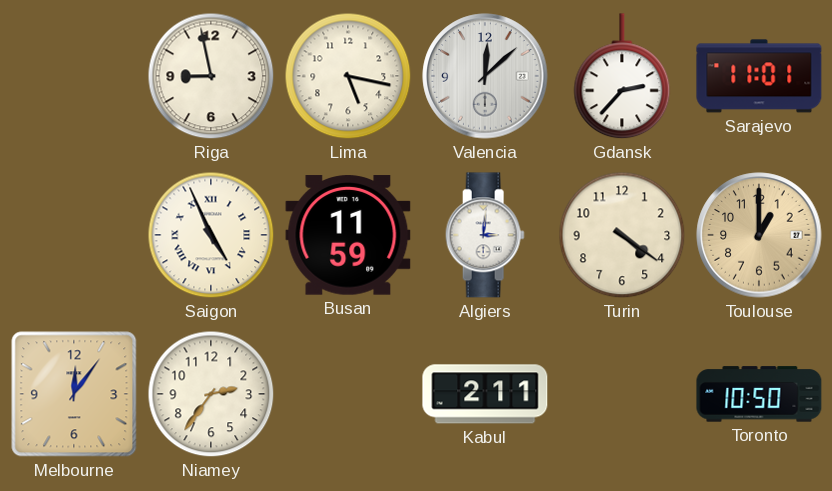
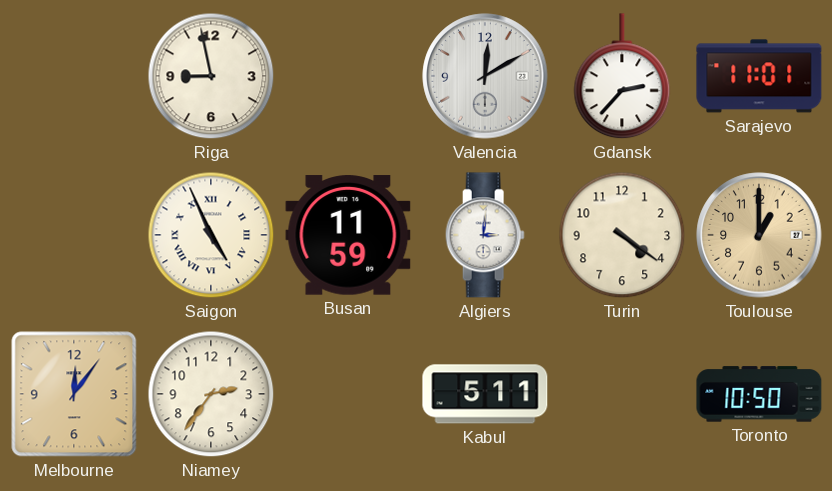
Lima: 5:17 -> none (348, 76)
Valencia: 12:08 -> 12:10 (485, 76)
Kabul: 2:11 -> 5:11 (485, 394)
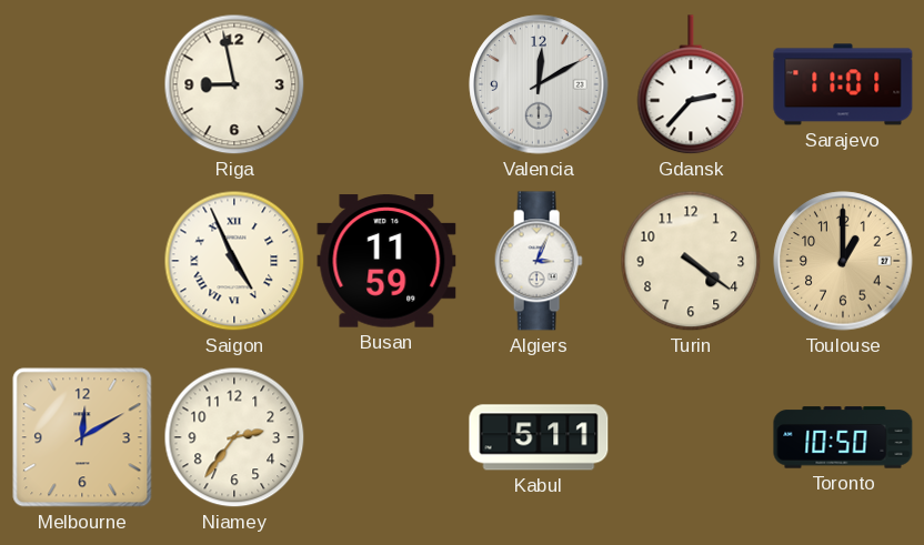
Algiers: 3:01 -> 3:04 (539, 261)
Melbourne: 12:06 -> 12:10 (82, 437)
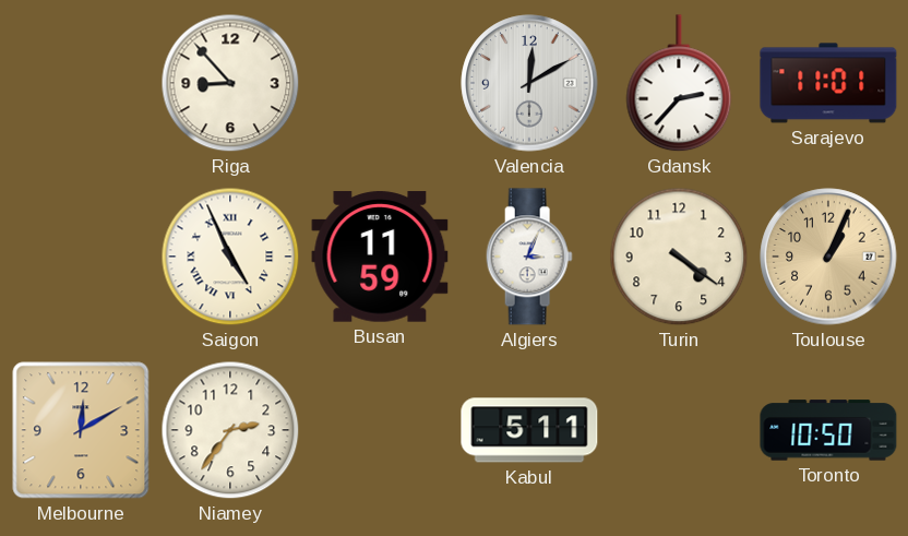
Riga: 8:58 -> 8:53 (230, 83)
Toulouse: 1:00 -> 1:04 (828, 257)
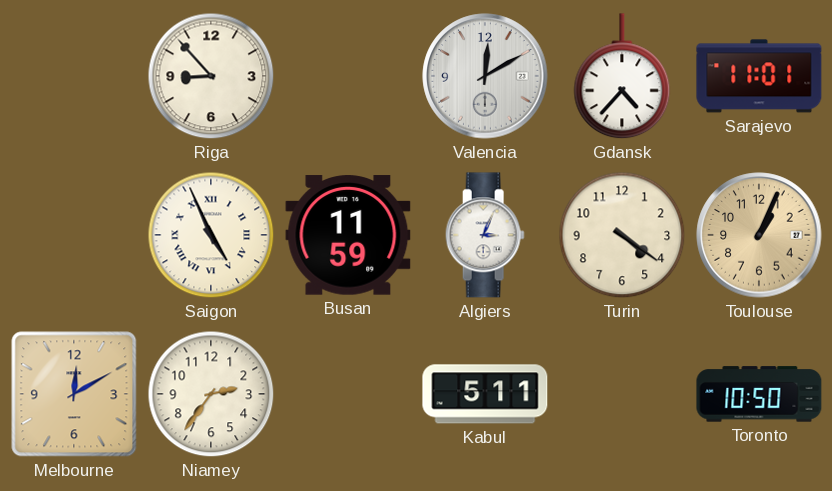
Gdansk: 2:37 -> 4:37 (622, 77)
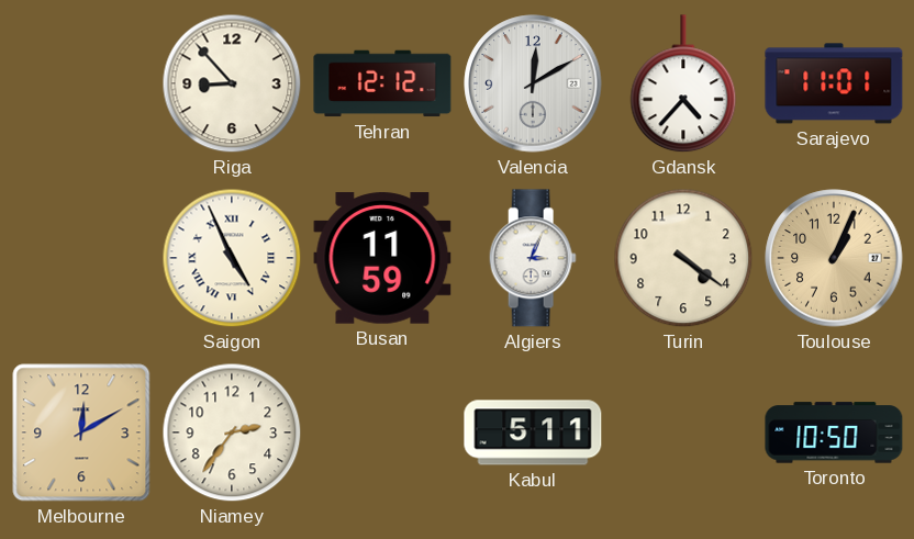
Tehran: none -> 12:12 (382, 83)
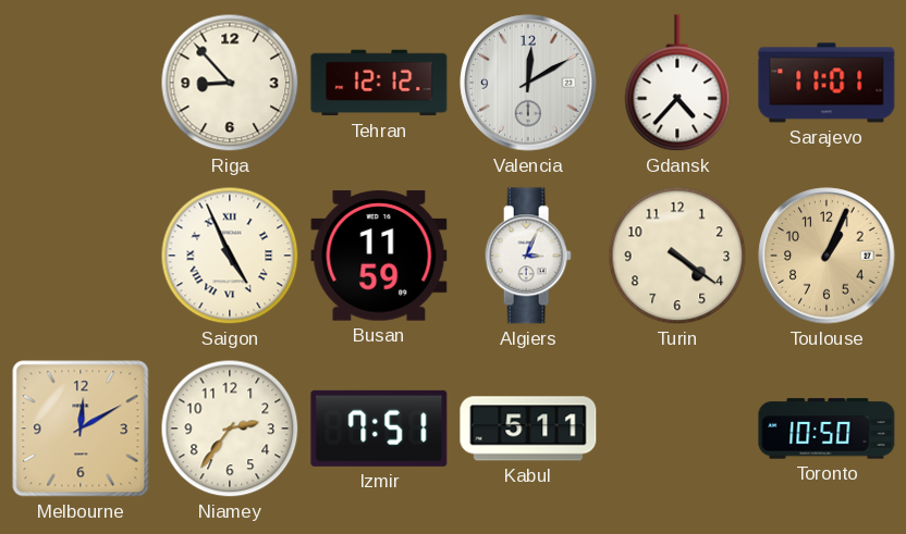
Izmir: none -> 7:51 (379, 429)
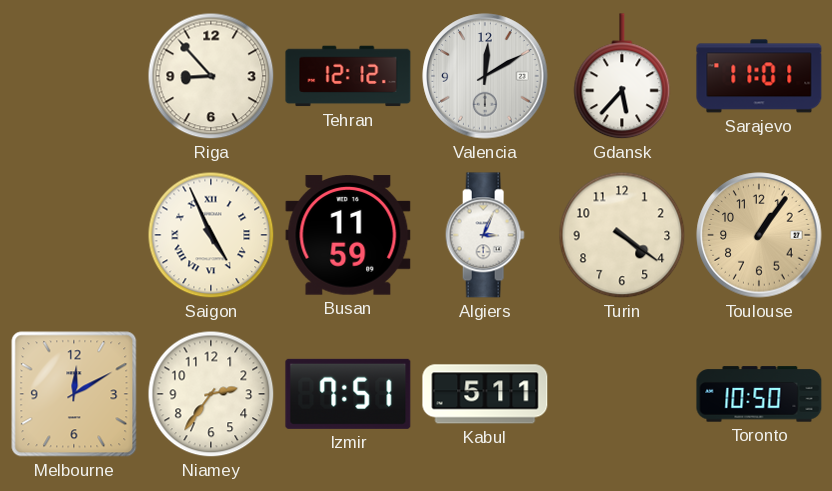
Gdansk: 4:37 -> 5:37 (622, 77)
Toulouse: 1:04 -> 1:06 (759, 235)
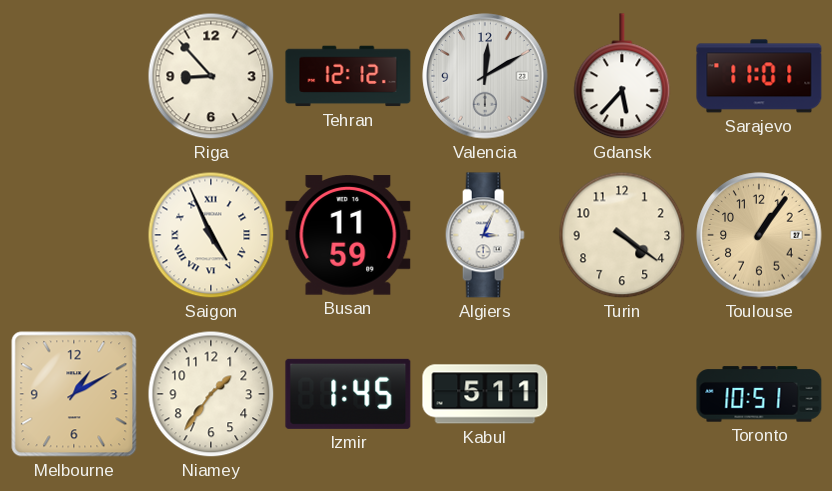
Melbourne: 12:10 -> 1:10 (74, 394)
Niamey: 2:36 -> 1:36 (211, 394)
Izmir: 7:51 -> 1:45 (348, 394)
Toronto: 10:50 -> 10:51 (759, 394)
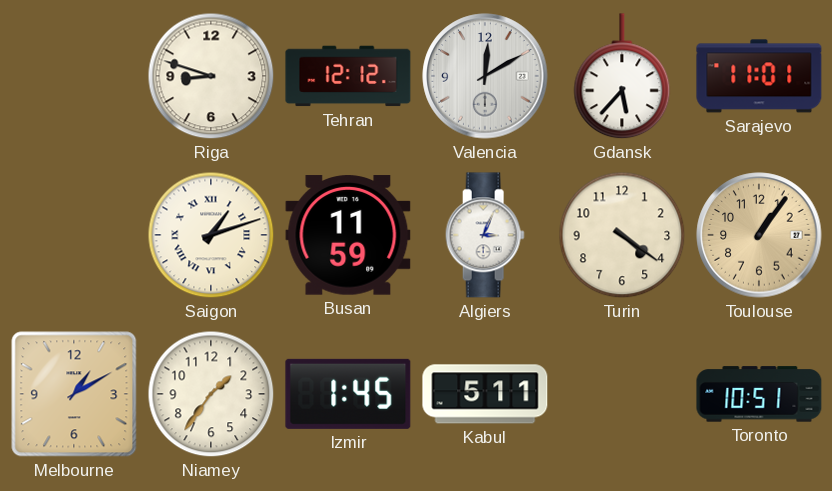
Riga: 8:53 -> 8:48 (211, 76)
Saigon: 4:56 -> 1:12 (211, 235)
